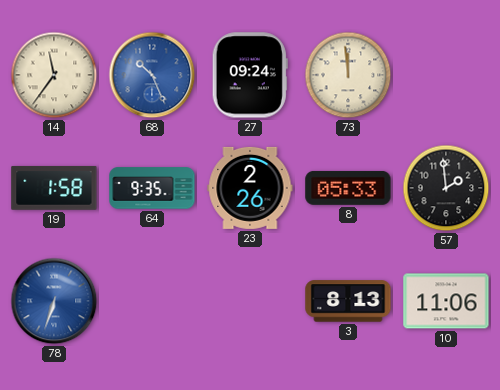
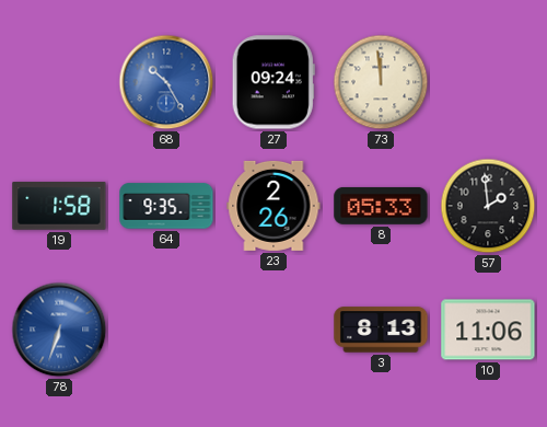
14: 11:36 -> none (54, 75)
68: 10:26 -> 10:25 (166, 82)
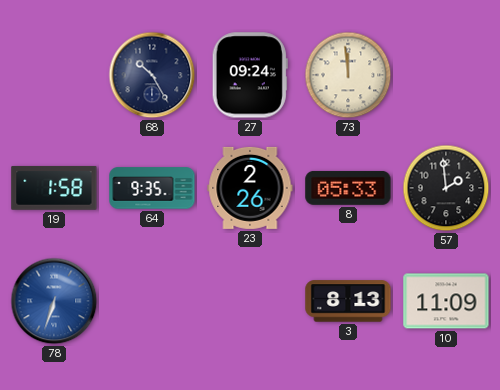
68 dial: blue -> navy (152, 75)
10: 11:06 -> 11:09 (446, 301)
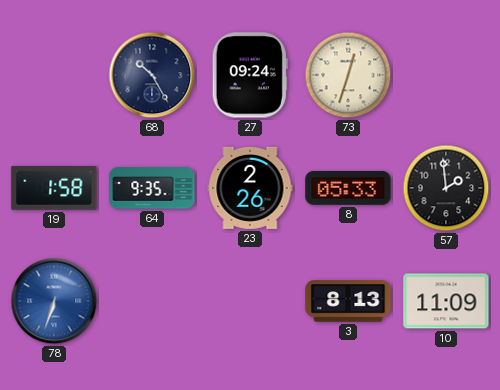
73: 11:59 -> 12:33 (348, 75)
